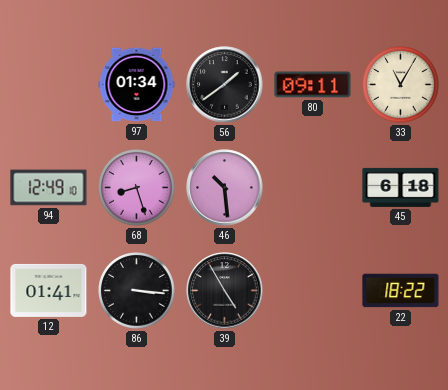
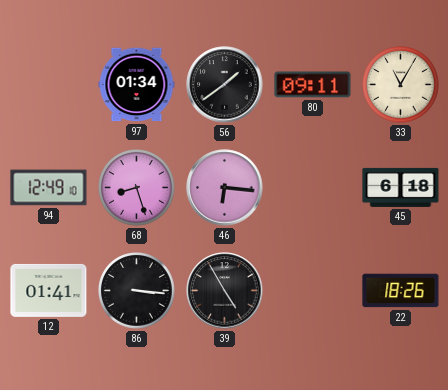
46: 10:29 -> 6:16 (225, 188)
22: 18:22 -> 18:26 (401, 291)
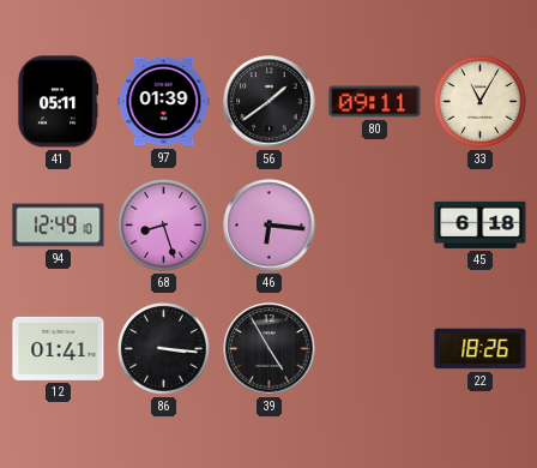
41: none -> 05:11 (58, 102)
97: 01:34 -> 01:39 (164, 102)
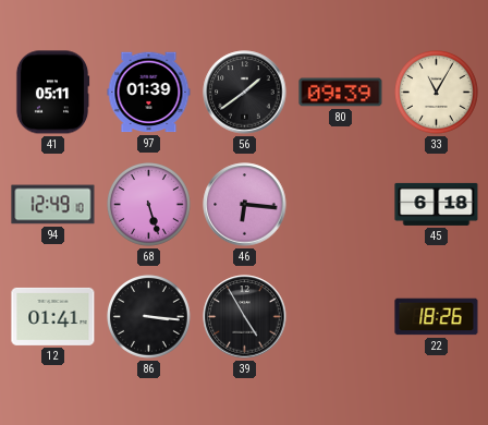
80: 09:11 -> 09:39 (341, 93)
68: 8:27 -> 5:27 (149, 205)
